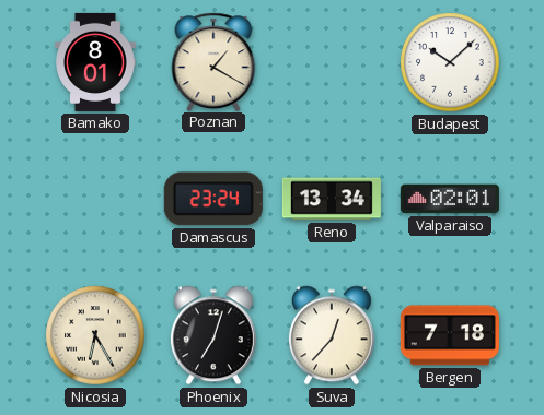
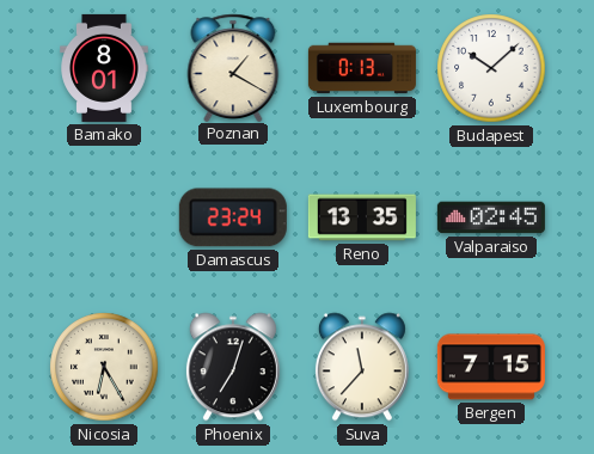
Luxembourg: none -> 0:13 (362, 68)
Reno: 13:34 -> 13:35 (362, 217)
Valparaiso: 02:01 -> 02:45 (491, 217)
Suva: 12:37 -> 11:37 (362, 367)
Bergen: 7:18 -> 7:15 (491, 367)
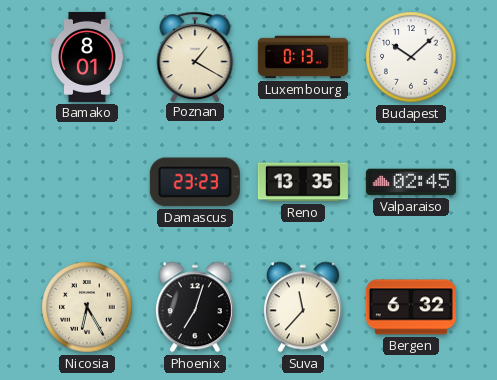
Damascus: 23:24 -> 23:23 (195, 182)
Bergen: 7:15 -> 6:32 (411, 307)
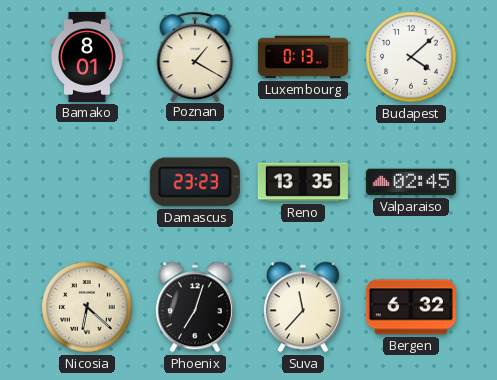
Budapest: 10:08 -> 4:08 (411, 57)
Nicosia: 6:25 -> 6:22 (87, 307)
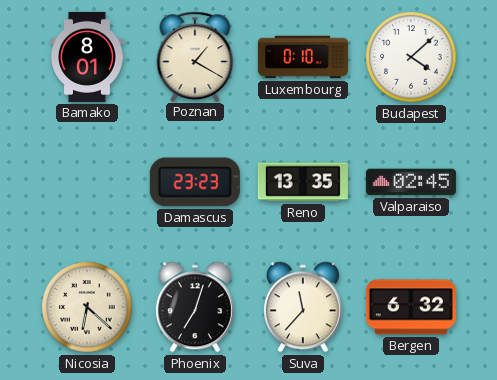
Luxembourg: 0:13 -> 0:10 (303, 57)
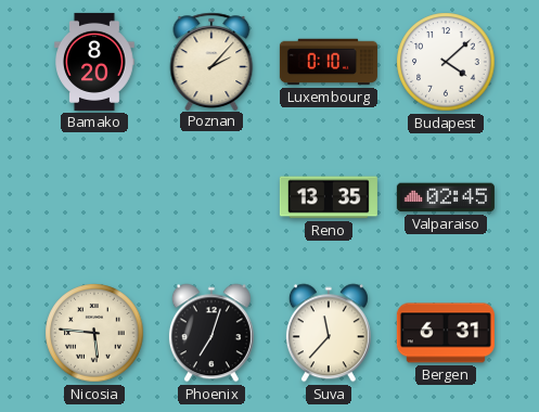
Bamako: 8:01 -> 8:20 (94, 62)
Poznan: 1:20 -> 2:07 (211, 61)
Damascus: 23:23 -> none (195, 182)
Nicosia: 6:22 -> 5:46 (94, 333)
Bergen: 6:32 -> 6:31 (446, 333)
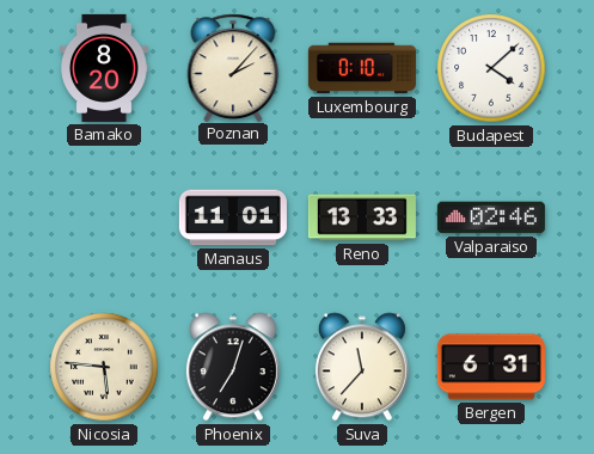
Manaus: none -> 11:01 (233, 217)
Reno: 13:35 -> 13:33 (362, 217)
Valparaiso: 02:45 -> 02:46 (491, 217)
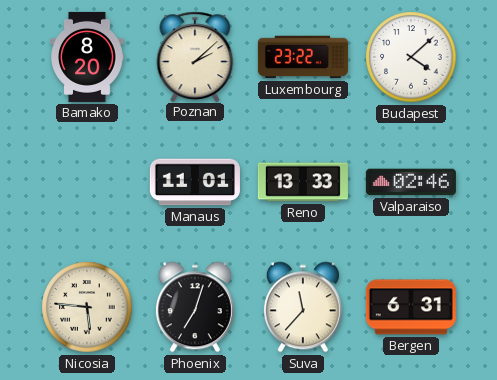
Poznan: 2:07 -> 2:08 (195, 56)
Luxembourg: 0:10 -> 23:22 (303, 57)
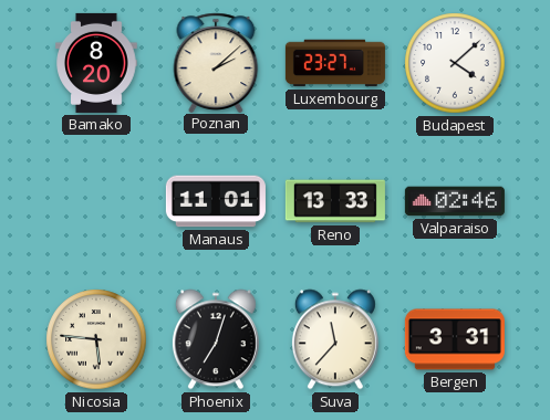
Luxembourg: 23:22 -> 23:27 (335, 63)
Bergen: 6:31 -> 3:31 (455, 339)
